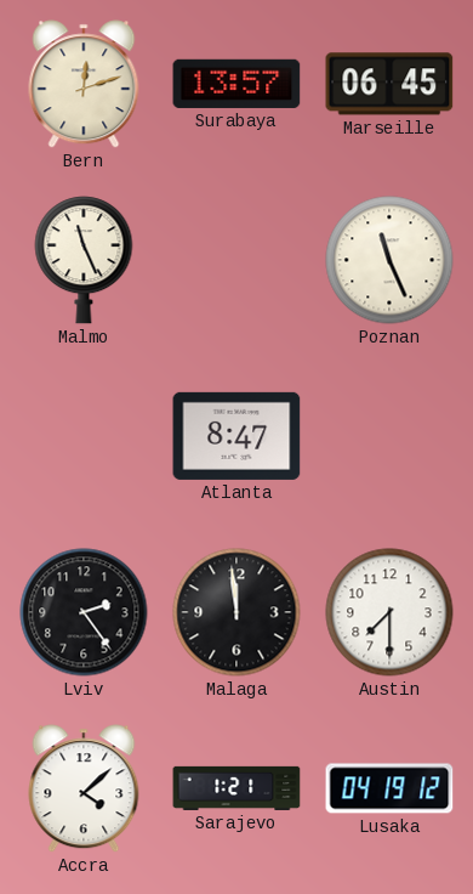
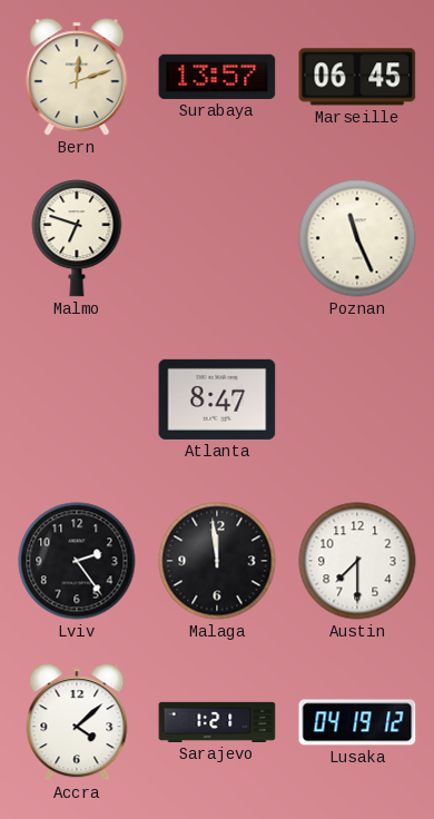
Malmo: 11:26 -> 6:48 (77, 238)
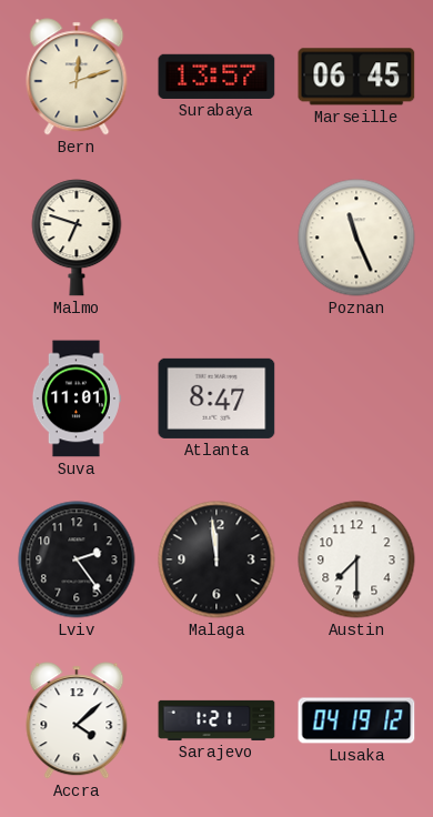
Suva: none -> 11:01 (75, 399)
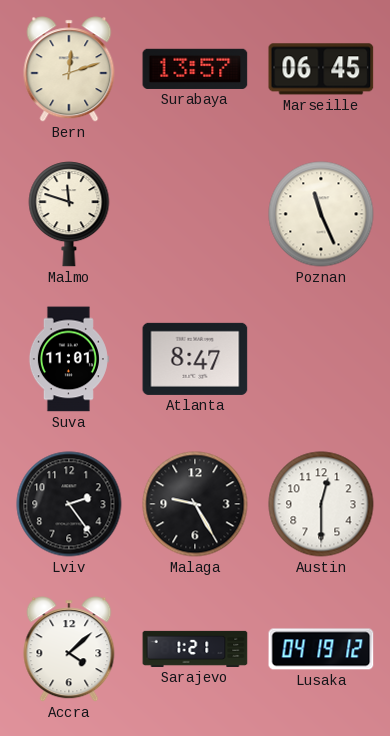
Malmo: 6:48 -> 11:48 (69, 214)
Malaga: 11:59 -> 9:25 (195, 504)
Austin: 7:30 -> 12:30 (321, 504)
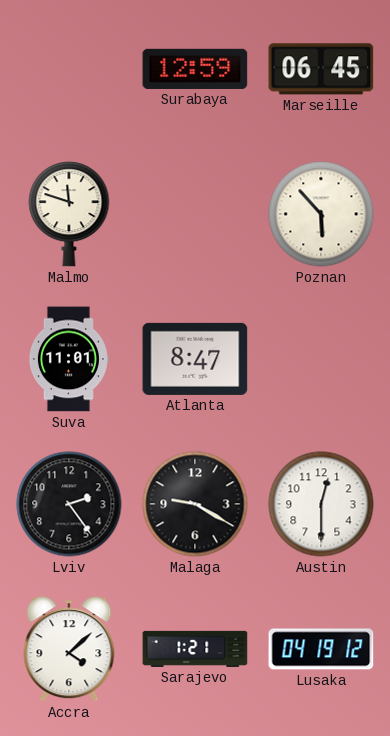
Bern: 12:12 -> none (69, 69)
Surabaya: 13:57 -> 12:59 (195, 69)
Poznan: 11:26 -> 5:53 (321, 214)
Malaga: 9:25 -> 9:20 (195, 504)
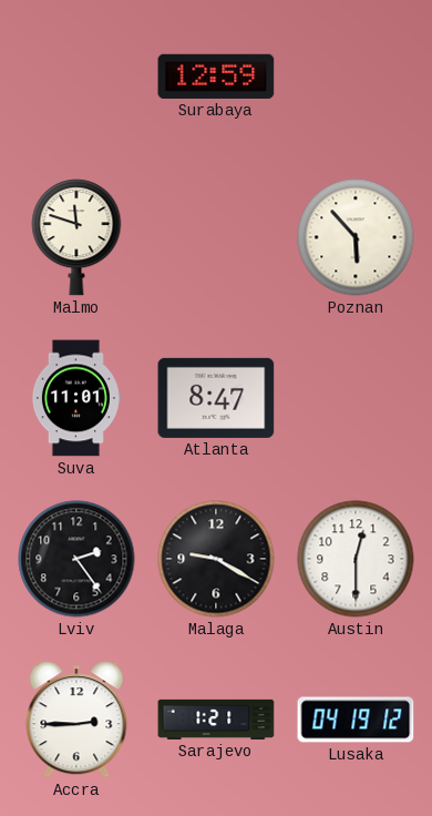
Marseille: 06:45 -> none (321, 69)
Accra: 4:08 -> 2:45 (76, 720)
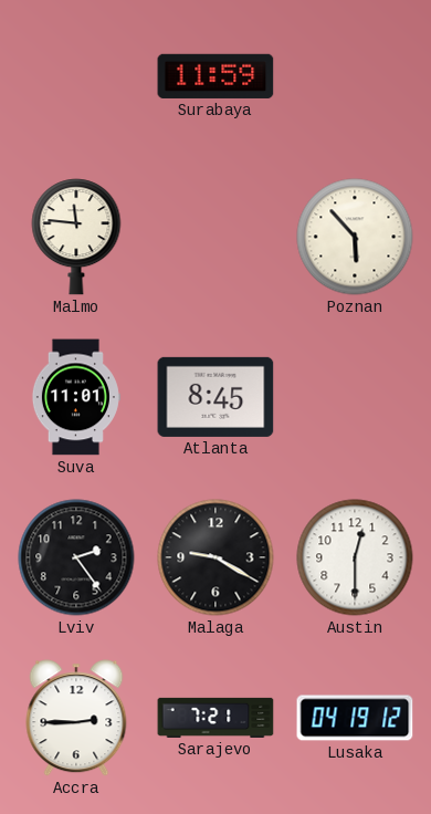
Surabaya: 12:59 -> 11:59 (215, 76)
Malmo: 11:48 -> 11:46 (76, 237)
Atlanta: 8:47 -> 8:45 (215, 397)
Sarajevo: 1:21 -> 7:21 (215, 718)
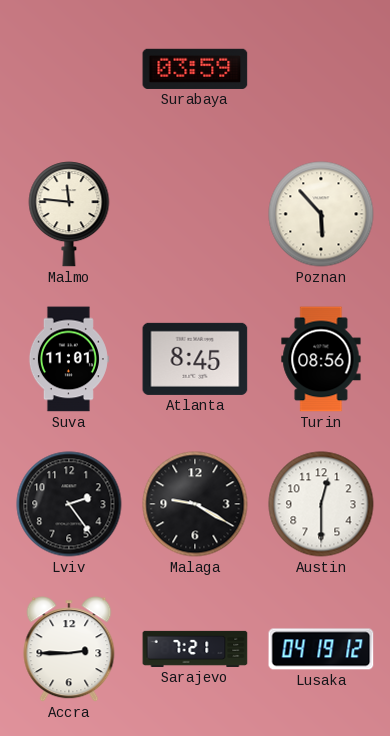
Surabaya: 11:59 -> 03:59 (195, 69)
Turin: none -> 08:56 (321, 359)
